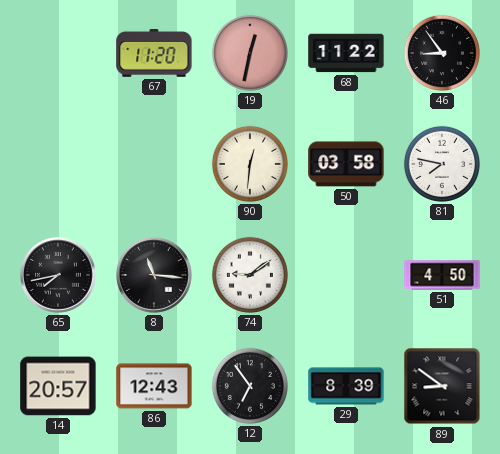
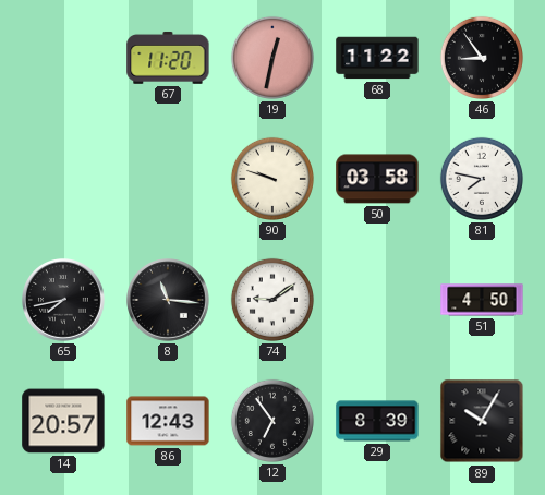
90: 12:31 -> 9:48 (272, 179)
89: 8:51 -> 10:05 (482, 421)
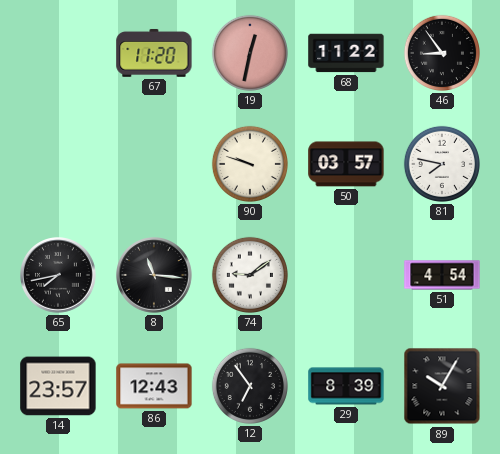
50: 03:58 -> 03:57 (346, 164)
51: 4:50 -> 4:54 (442, 275)
14: 20:57 -> 23:57 (58, 386)
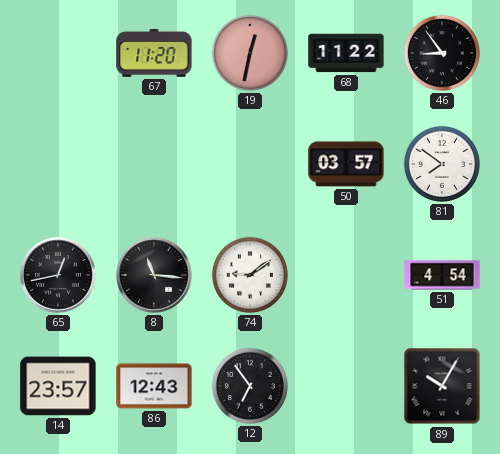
90: 9:48 -> none (250, 164)
81: 7:47 -> 7:51 (442, 164)
65: 7:43 -> 12:43 (59, 276)
29: 8:39 -> none (346, 386)
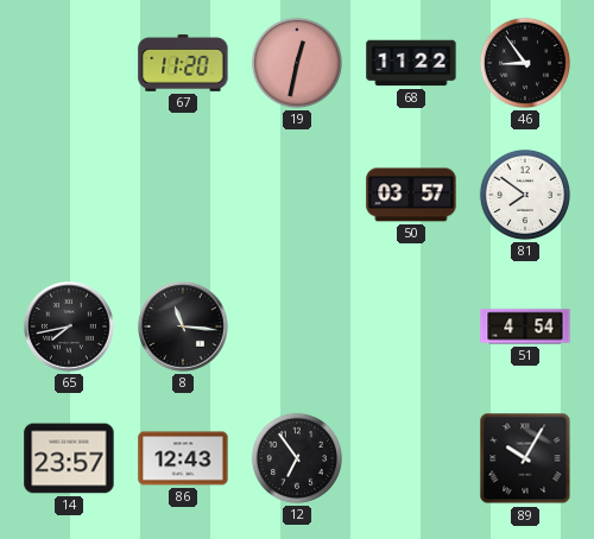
65: 12:43 -> 7:43 (70, 328)
74: 9:09 -> none (250, 275)
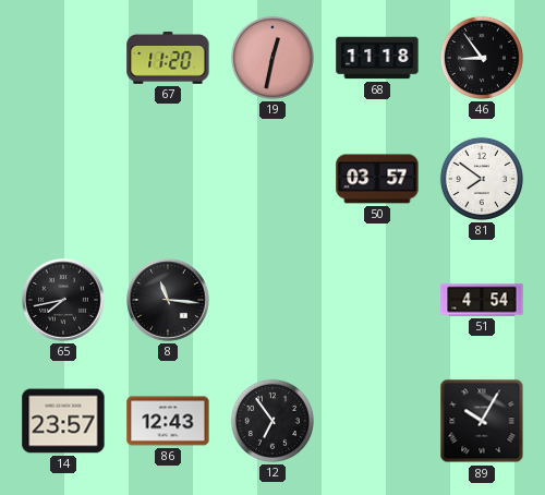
68: 11:22 -> 11:18 (377, 58)
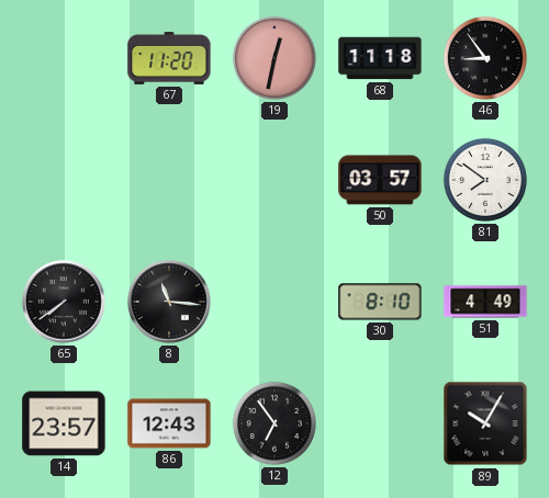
65: 7:43 -> 7:39 (65, 303)
30: none -> 8:10 (380, 302)
51: 4:54 -> 4:49 (485, 302)
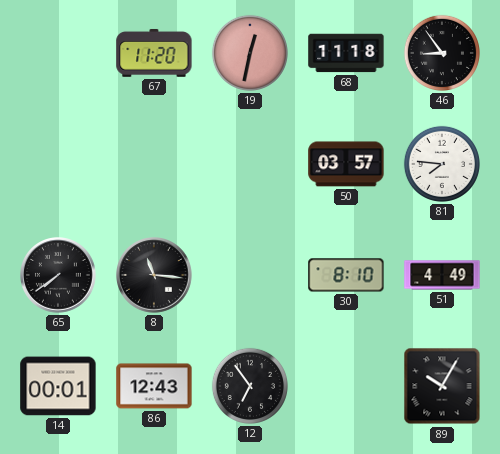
81: 7:51 -> 7:46 (442, 164)
14: 23:57 -> 00:01 (58, 386)
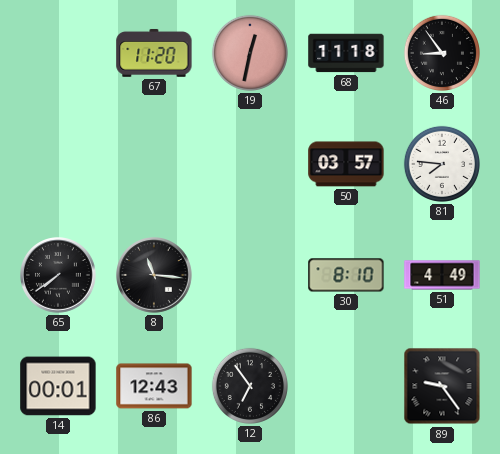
89: 10:05 -> 9:24 (442, 386)
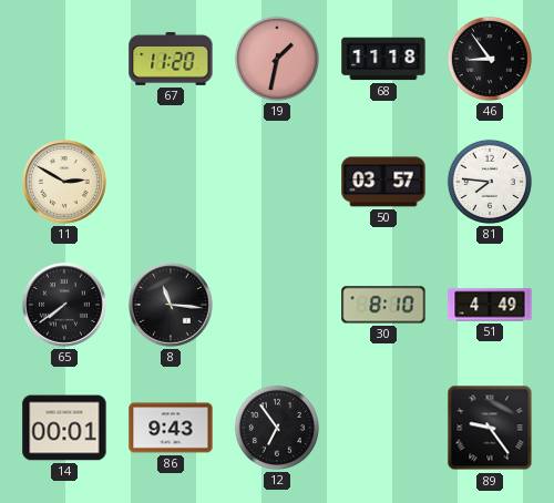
19: 12:32 -> 1:32 (277, 59)
11: none -> 2:50 (65, 183)
86: 12:43 -> 9:43 (171, 428)
